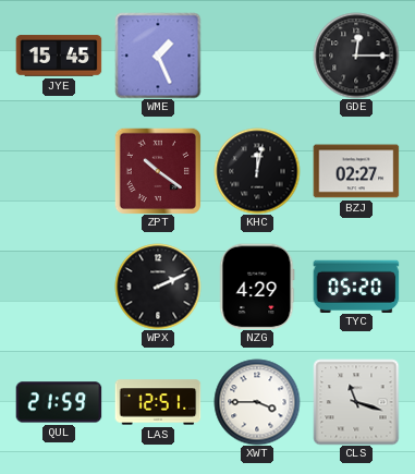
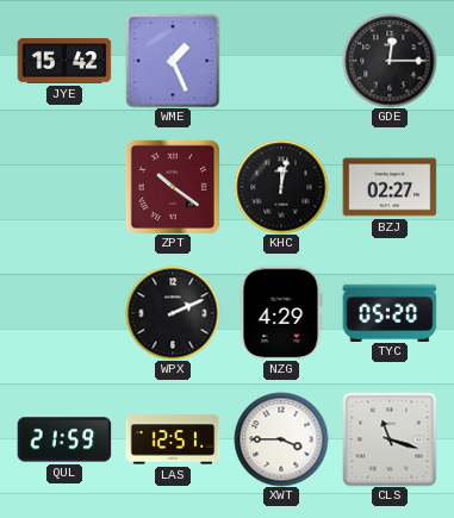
JYE: 15:45 -> 15:42 (64, 61)
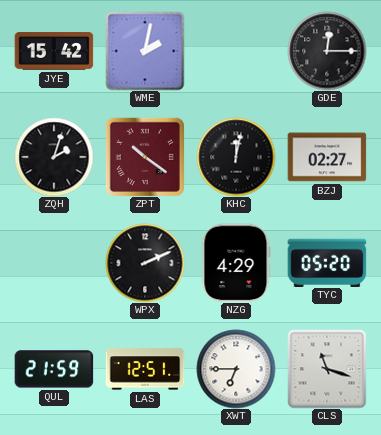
WME: 1:26 -> 2:02 (145, 51)
ZQH: none -> 2:03 (54, 157)
XWT: 3:45 -> 6:45 (236, 369)
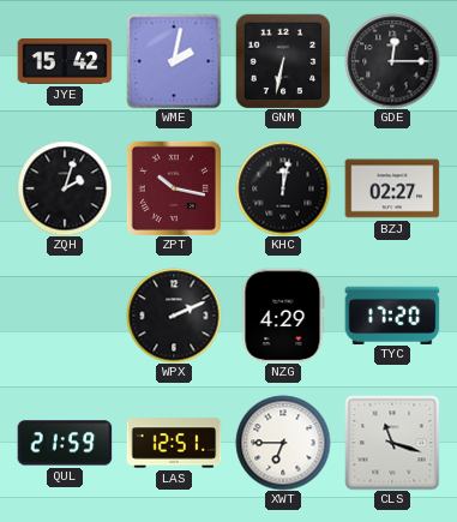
GNM: none -> 6:32 (283, 61)
ZPT: 10:21 -> 10:17 (174, 188)
TYC: 05:20 -> 17:20 (392, 314)
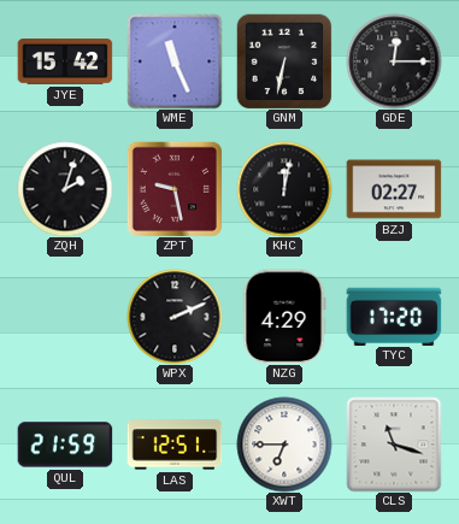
WME: 2:02 -> 11:26 (175, 61)
ZPT: 10:17 -> 9:28 (175, 189)
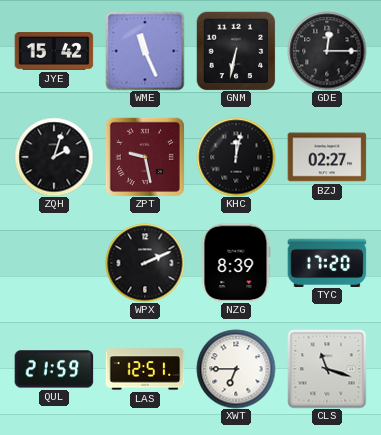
NZG: 4:29 -> 8:39 (236, 263)
